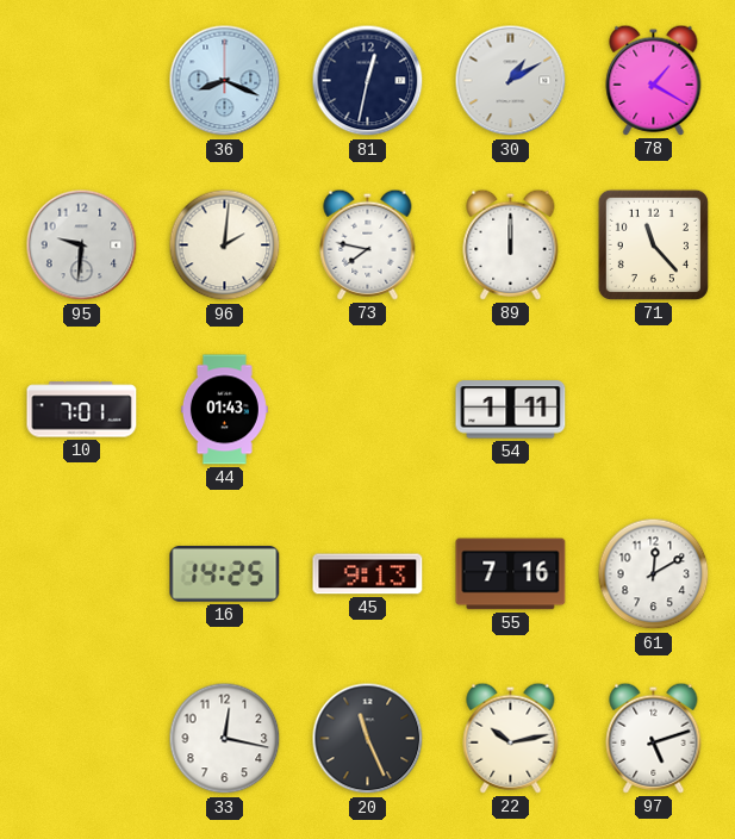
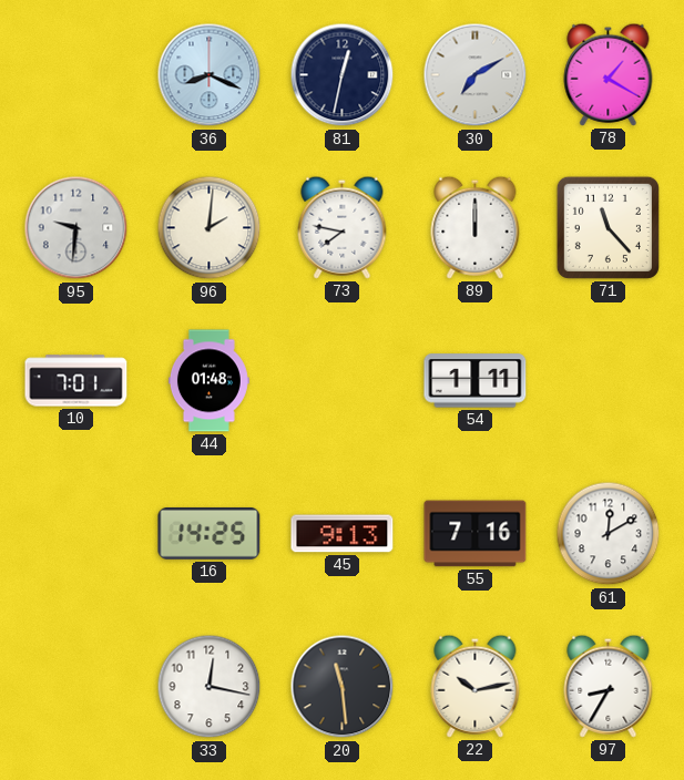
30: 1:10 -> 7:10 (476, 75)
44: 01:43 -> 01:48 (208, 381)
20: 11:26 -> 11:29 (343, 687)
97: 5:12 -> 8:35 (609, 686)
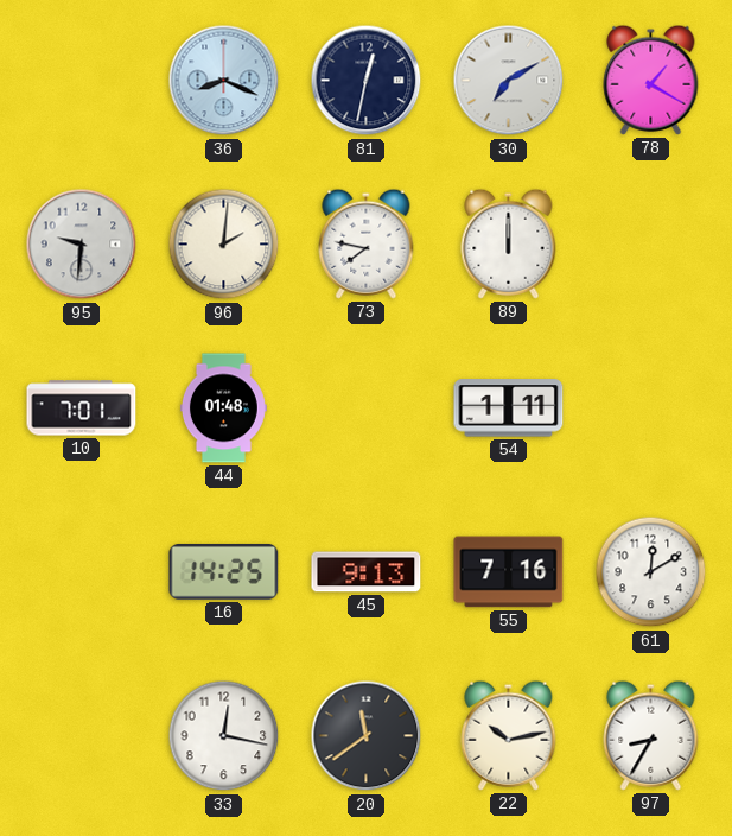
71: 11:23 -> none (608, 227)
20: 11:29 -> 11:39 (367, 736)
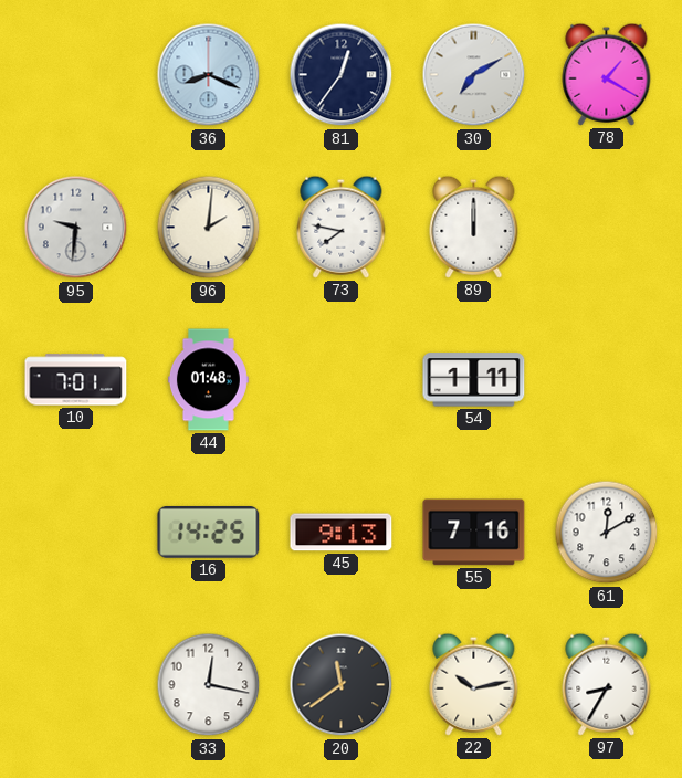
81: 12:32 -> 12:36 (342, 75)
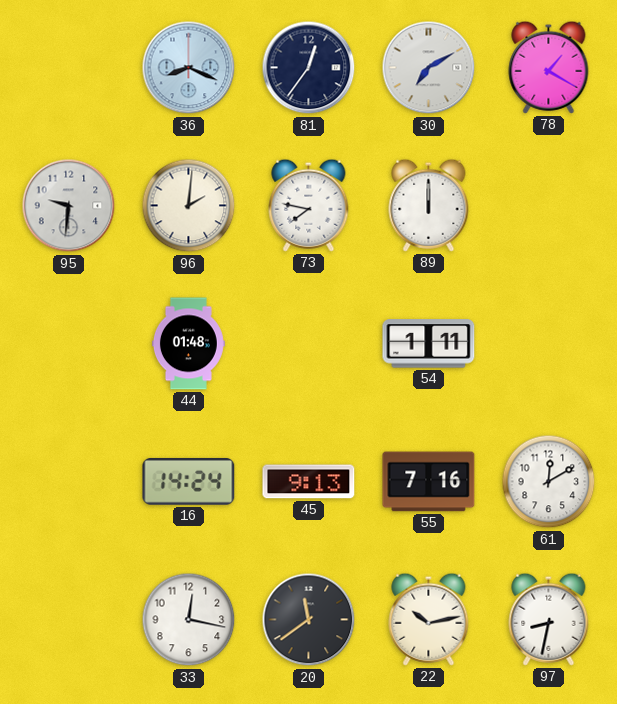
10: 7:01 -> none (76, 380)
16: 14:25 -> 14:24 (189, 481)
97: 8:35 -> 8:32 (549, 619)
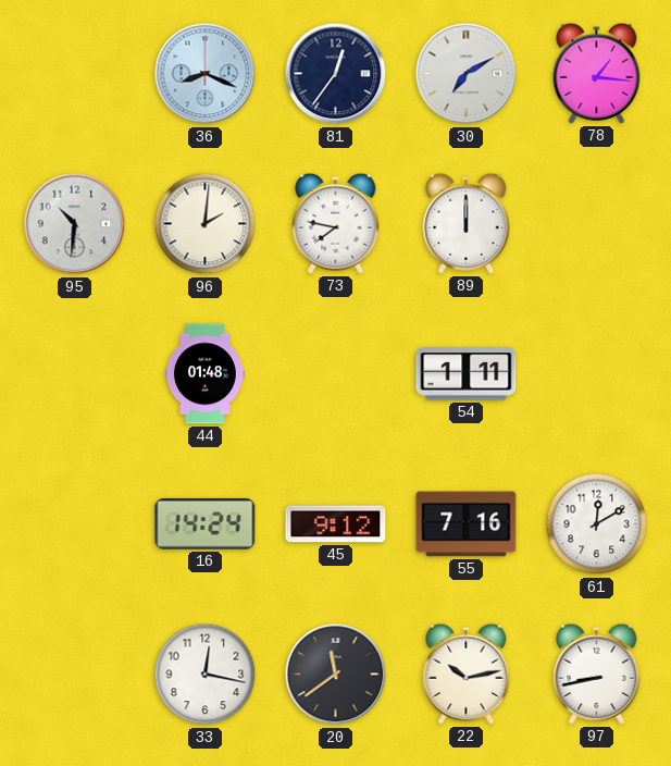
78: 1:20 -> 1:16 (597, 73)
95: 9:31 -> 10:31 (75, 224)
45: 9:13 -> 9:12 (336, 524)
97: 8:32 -> 8:43 (597, 674)
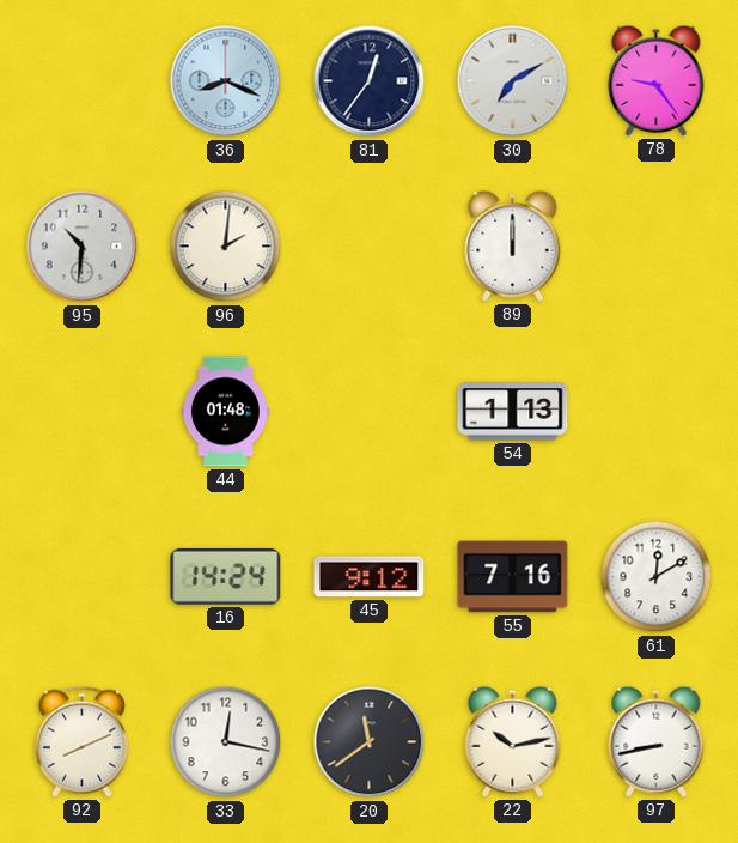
78: 1:16 -> 9:24 (657, 80)
73: 7:47 -> none (336, 223)
54: 1:11 -> 1:13 (513, 412)
92: none -> 8:11 (81, 741)
